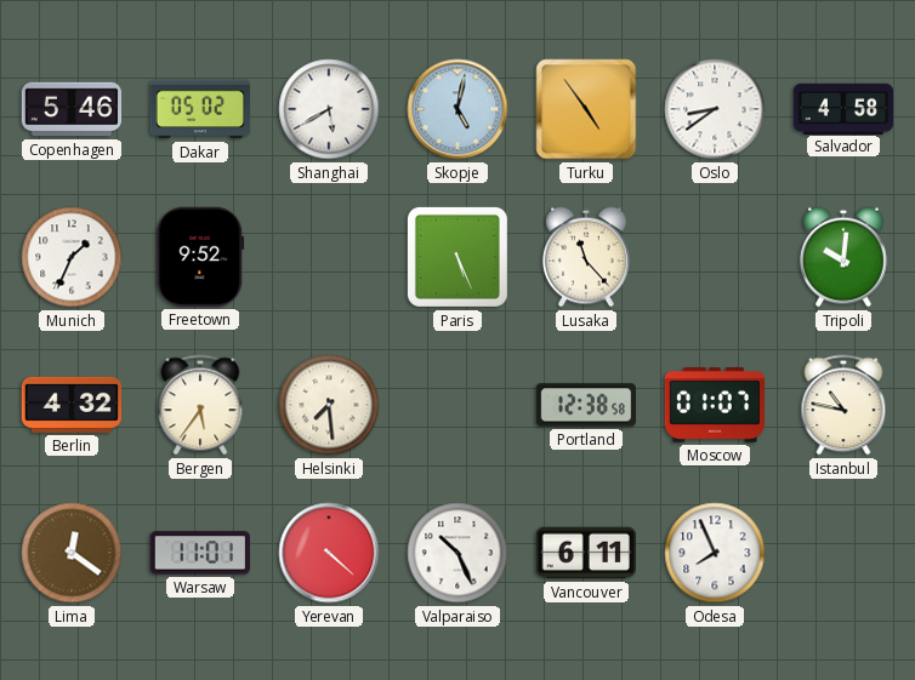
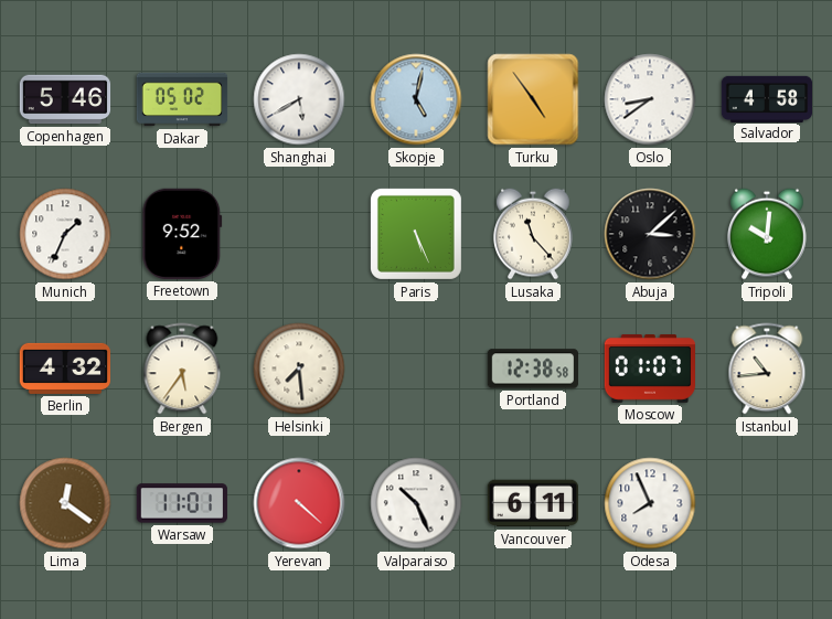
Abuja: none -> 3:08 (650, 234)
Istanbul: 10:47 -> 10:44 (767, 369)
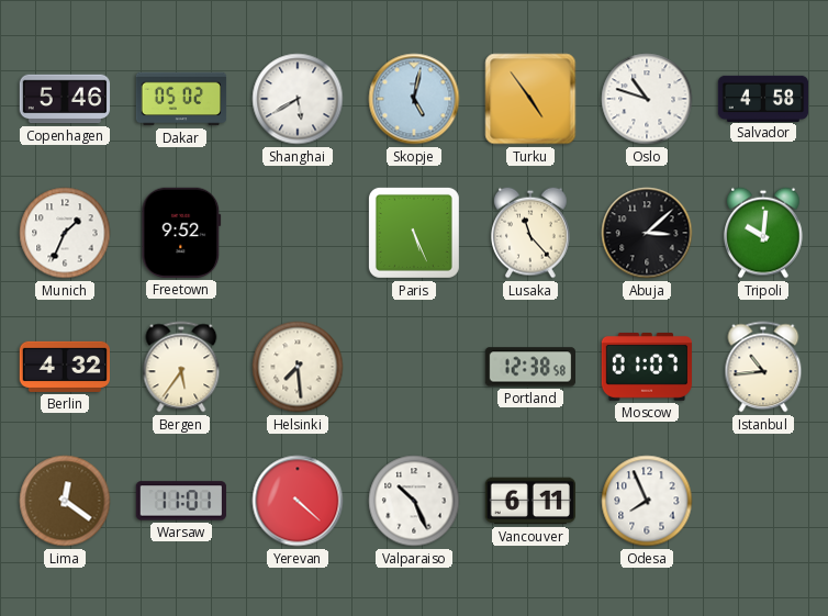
Oslo: 8:39 -> 10:48 (647, 99)
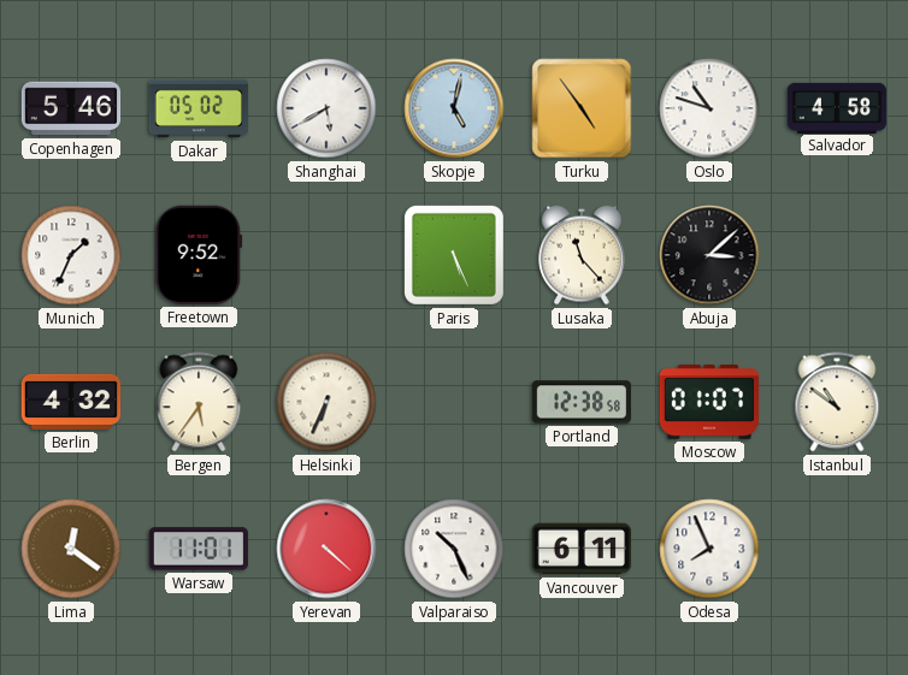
Tripoli: 10:01 -> none (764, 233)
Helsinki: 7:29 -> 6:34 (326, 402)
Istanbul: 10:44 -> 10:51 (837, 402)
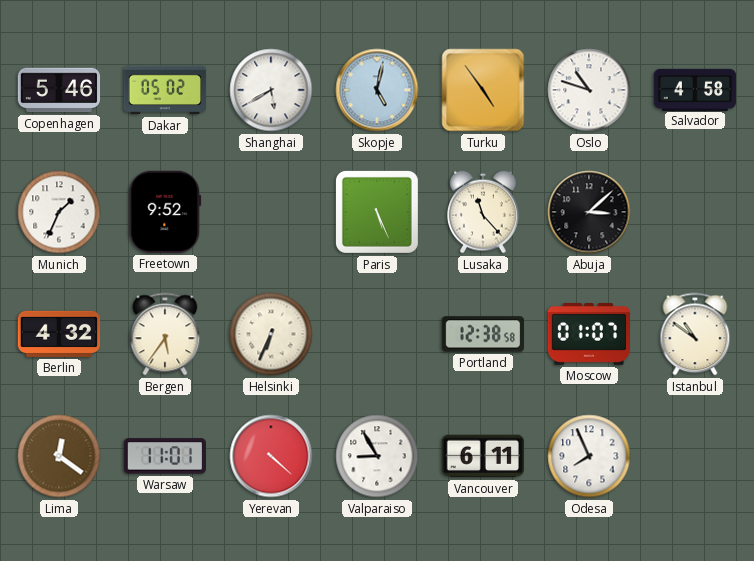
Valparaiso: 10:26 -> 8:55 (377, 456)
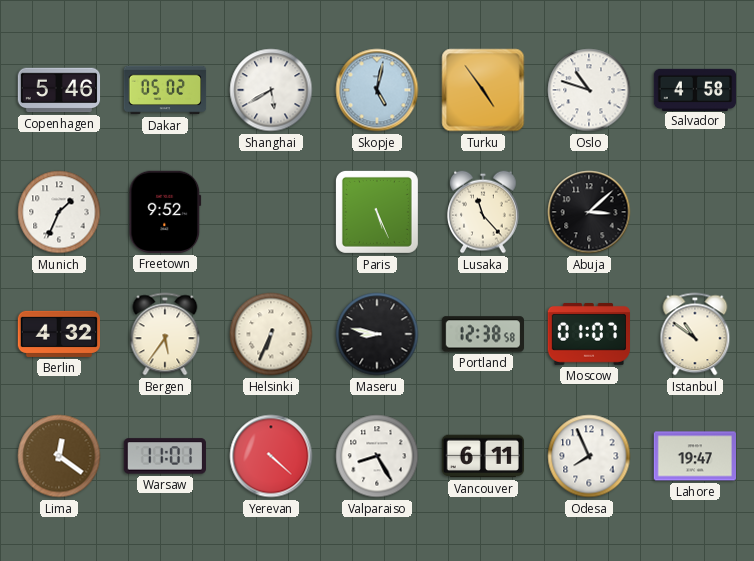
Maseru: none -> 8:47 (377, 334)
Valparaiso: 8:55 -> 8:25 (377, 456)
Lahore: none -> 19:47 (694, 456)
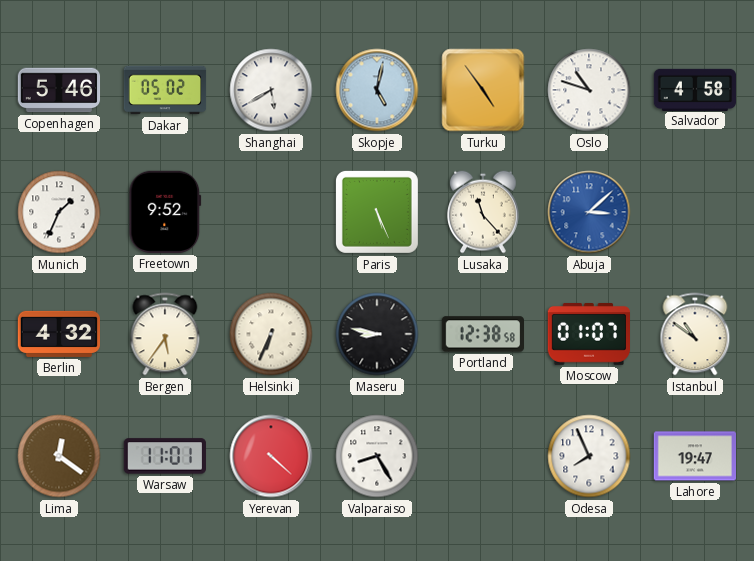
Abuja dial: black -> blue (589, 212)
Vancouver: 6:11 -> none (482, 456)
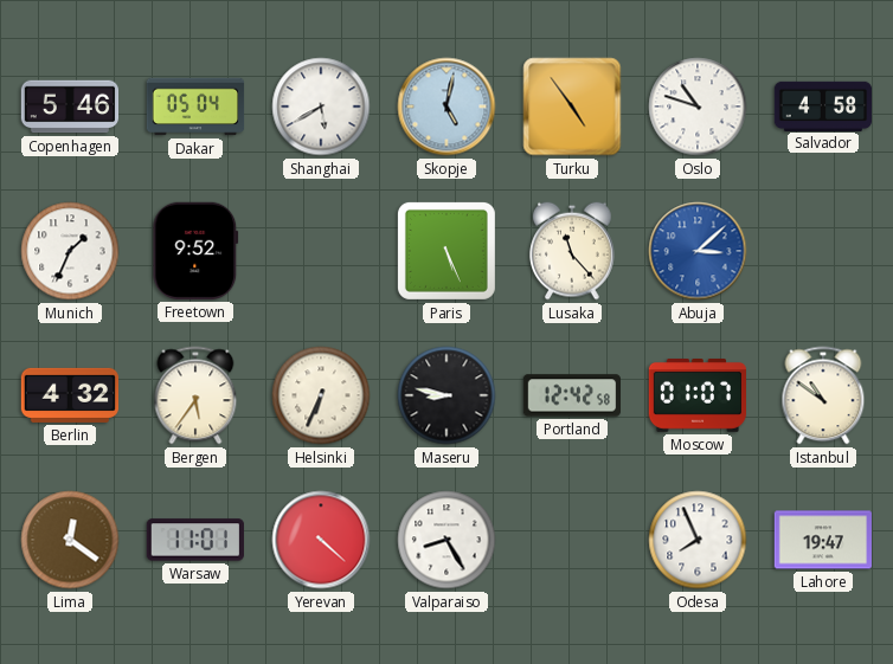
Dakar: 05:02 -> 05:04 (195, 107)
Portland: 12:38 -> 12:42 (571, 395)
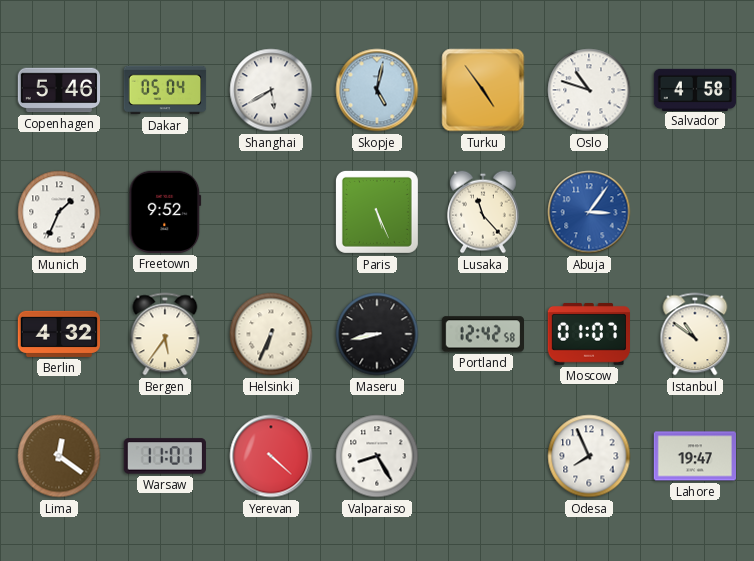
Abuja: 3:08 -> 3:06 (589, 212)
Maseru: 8:47 -> 8:43 (377, 334)
